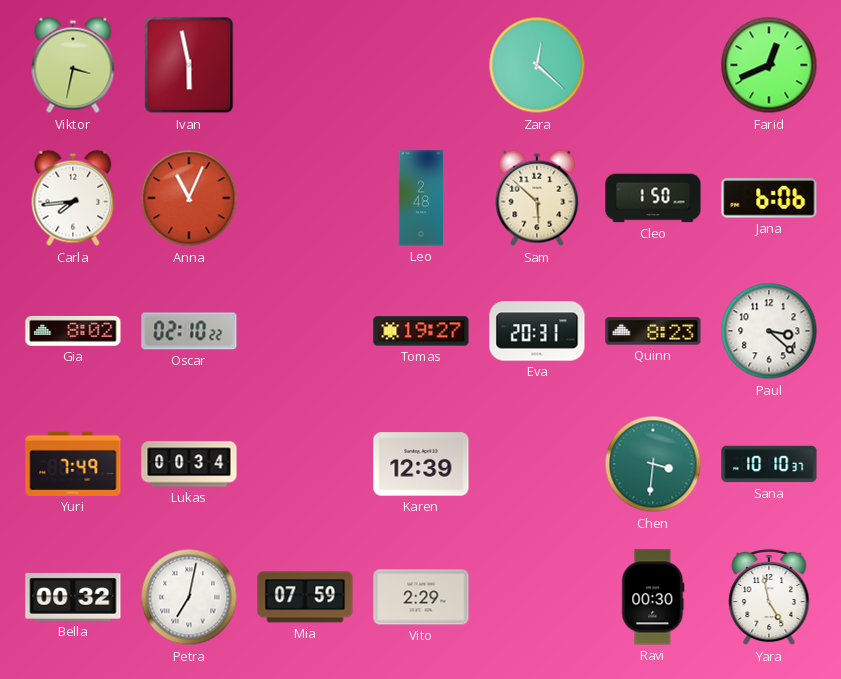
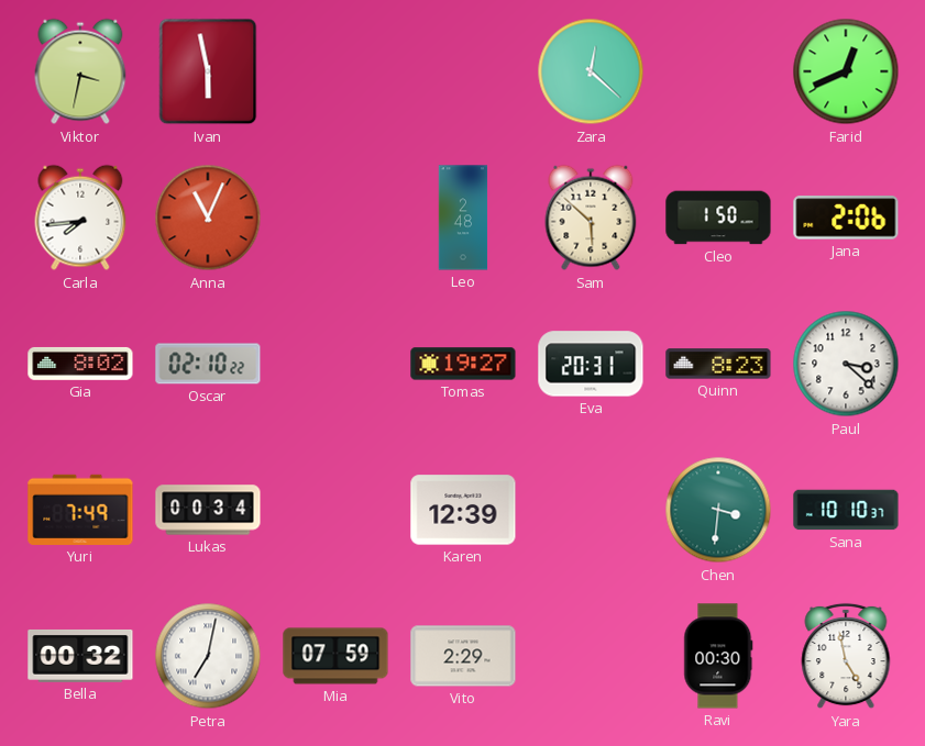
Jana: 6:06 -> 2:06 (846, 218)
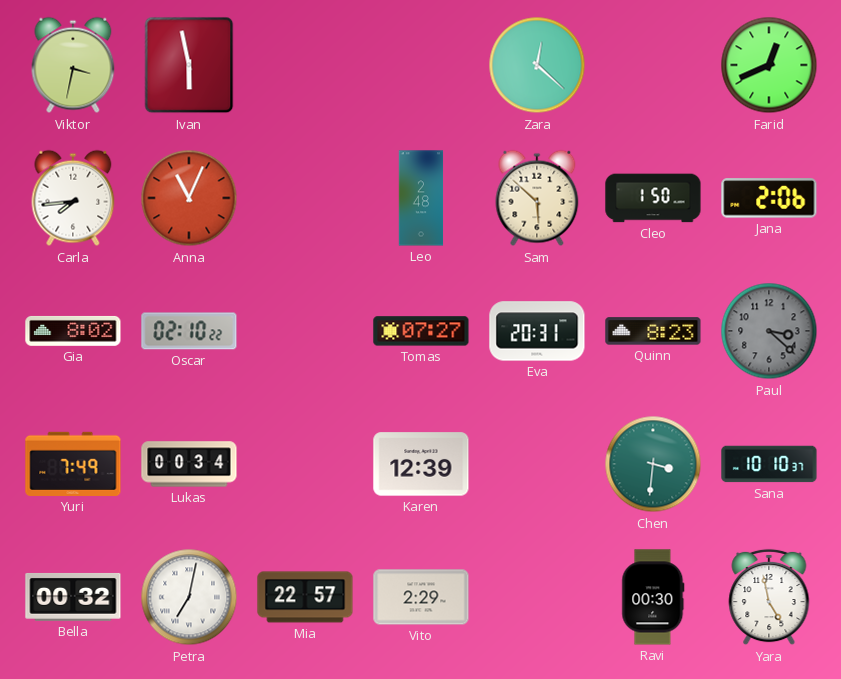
Tomas: 19:27 -> 07:27 (421, 331)
Paul dial: white -> grey (769, 331)
Mia: 07:59 -> 22:57 (305, 597)
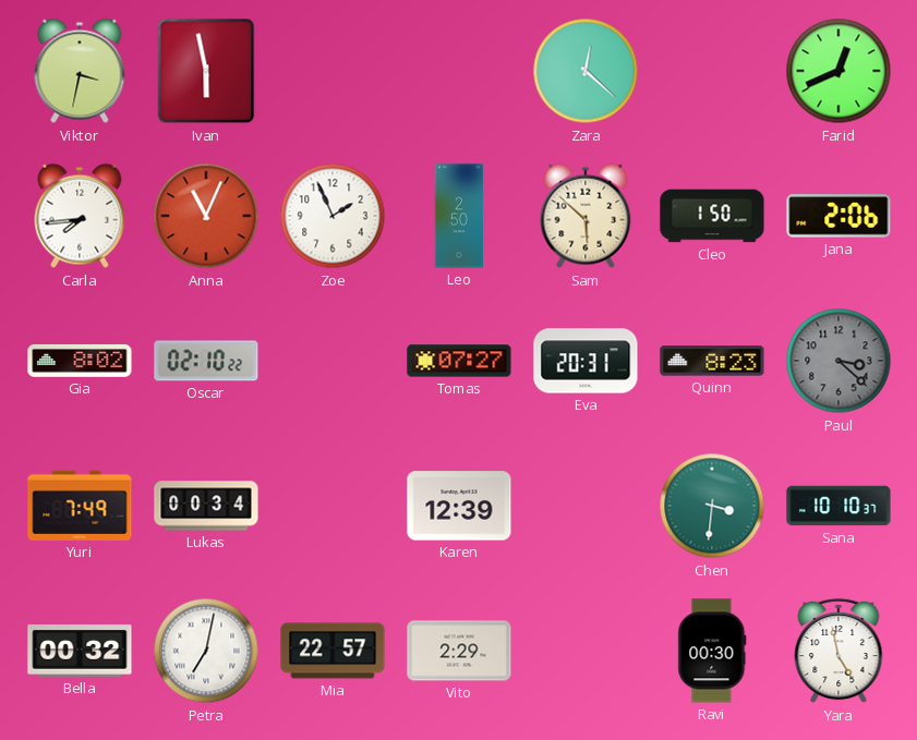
Zoe: none -> 1:56 (333, 216)
Leo: 2:48 -> 2:50 (459, 216)
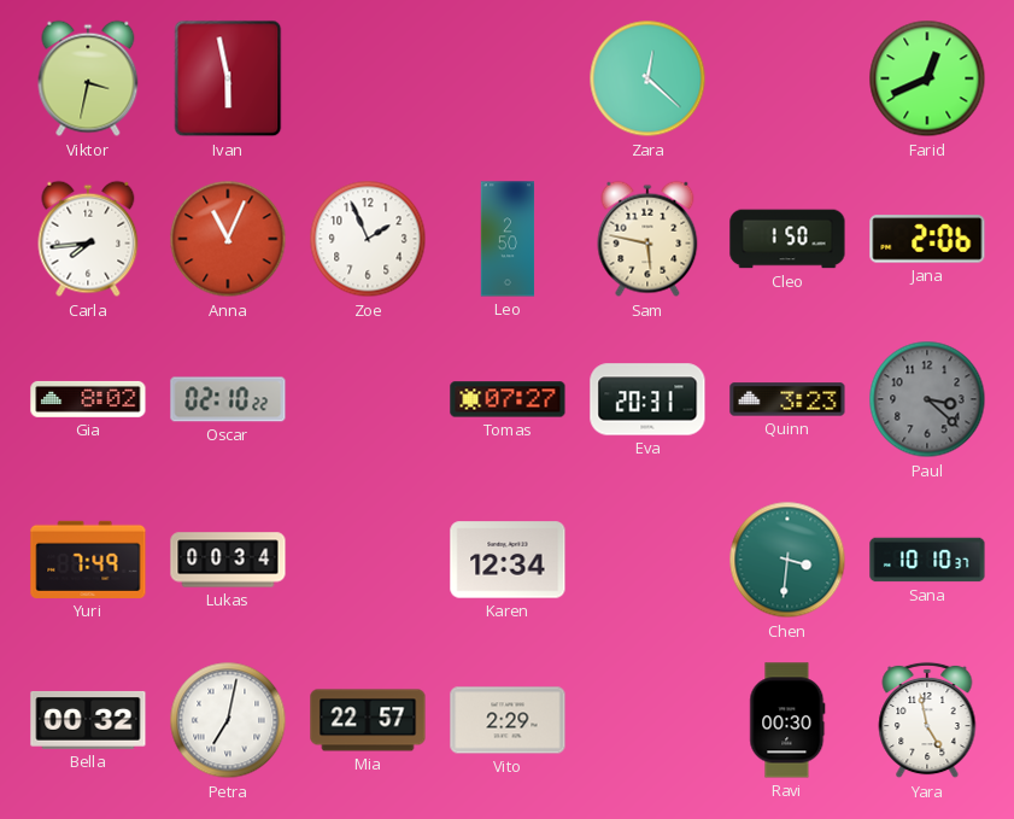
Sam: 5:52 -> 5:47 (647, 239)
Quinn: 8:23 -> 3:23 (787, 399)
Karen: 12:39 -> 12:34 (508, 560)
